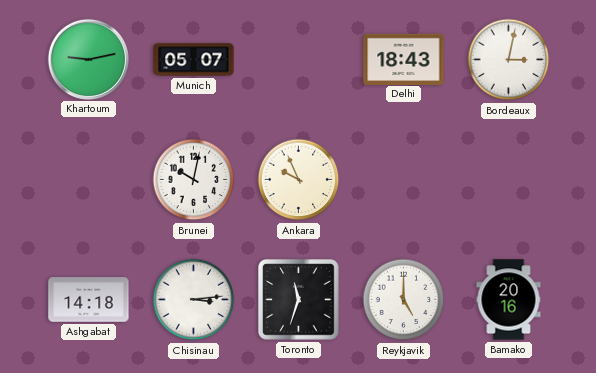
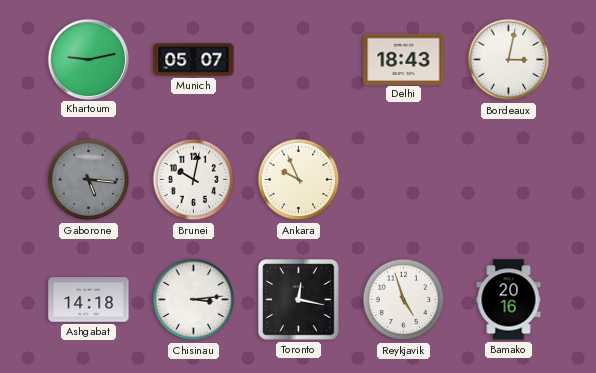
Gaborone: none -> 5:16 (89, 180)
Toronto: 11:33 -> 12:17 (299, 300)
Reykjavik: 5:00 -> 4:57 (404, 300)
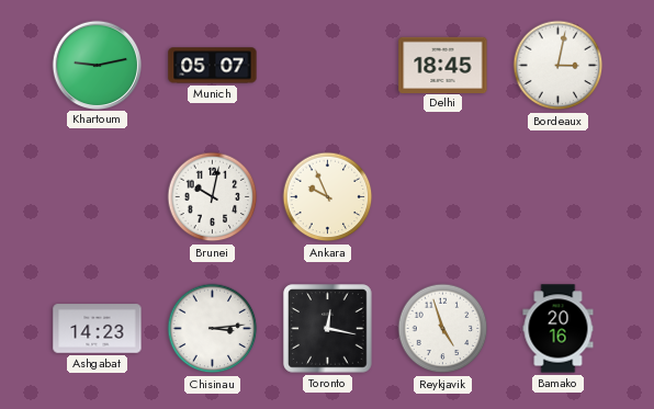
Delhi: 18:43 -> 18:45 (443, 65)
Gaborone: 5:16 -> none (89, 180)
Ashgabat: 14:18 -> 14:23 (98, 329)
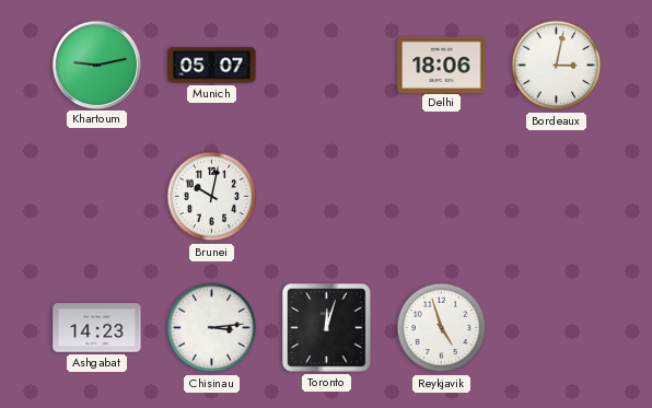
Delhi: 18:45 -> 18:06 (442, 65)
Ankara: 9:56 -> none (328, 197)
Toronto: 12:17 -> 12:03 (327, 328)
Bamako: 20:16 -> none (559, 329)
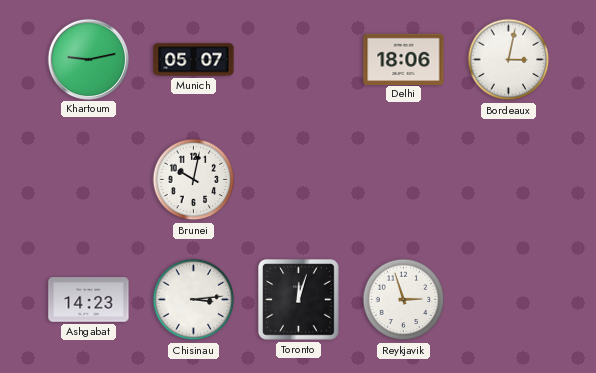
Reykjavik: 4:57 -> 2:57 (404, 300)
